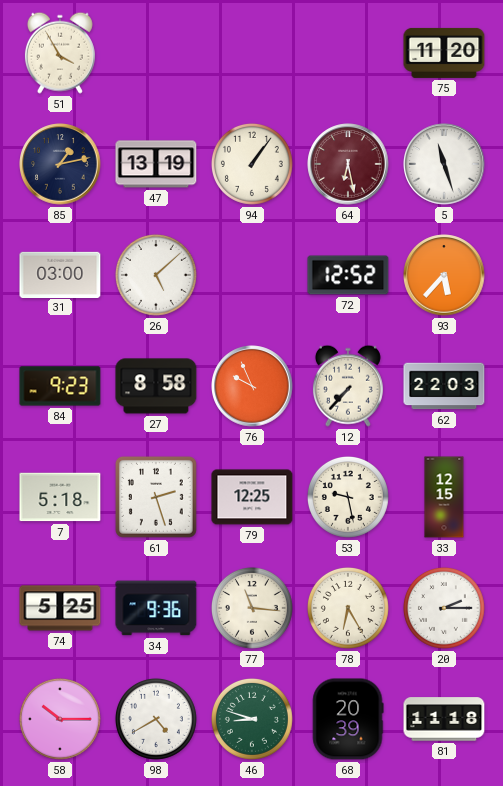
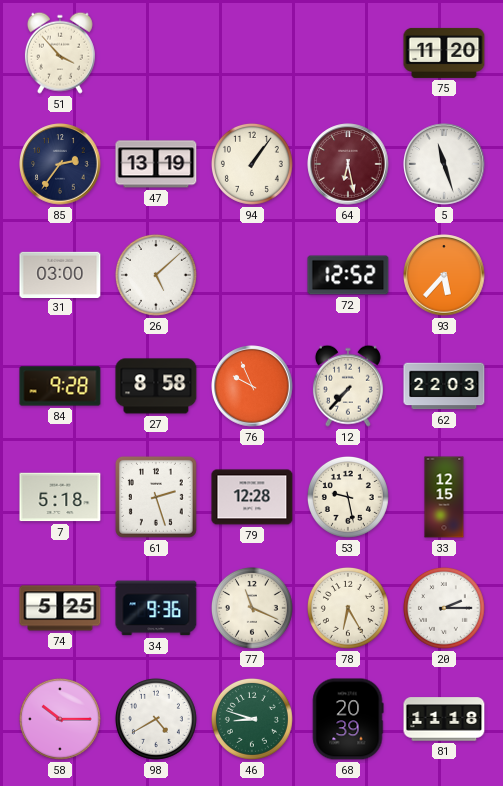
51: 3:55 -> 3:53 (60, 53)
85: 1:13 -> 2:36 (60, 164)
84: 9:23 -> 9:28 (60, 386)
79: 12:25 -> 12:28 (252, 497)
77: 11:16 -> 11:19 (252, 608)
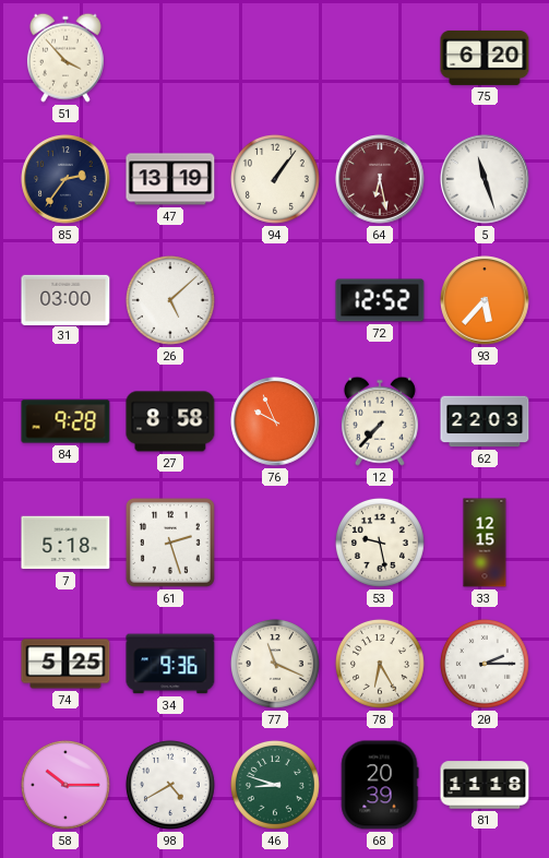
75: 11:20 -> 6:20 (485, 58)
79: 12:28 -> none (252, 497)
